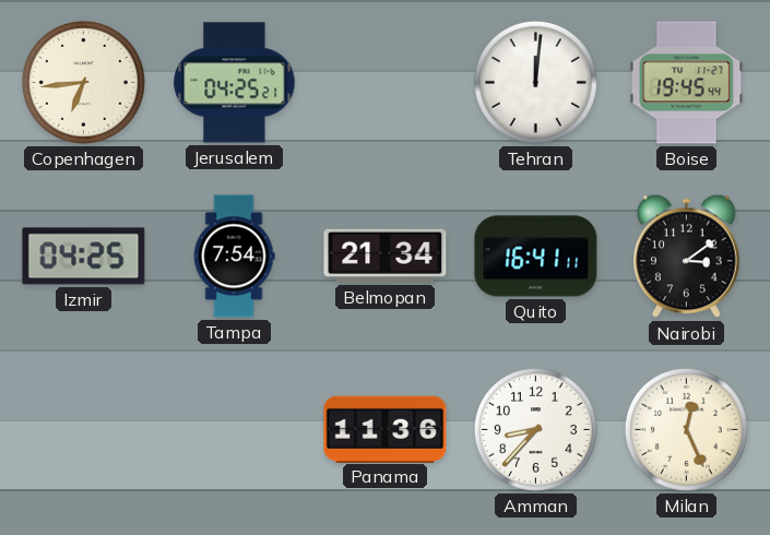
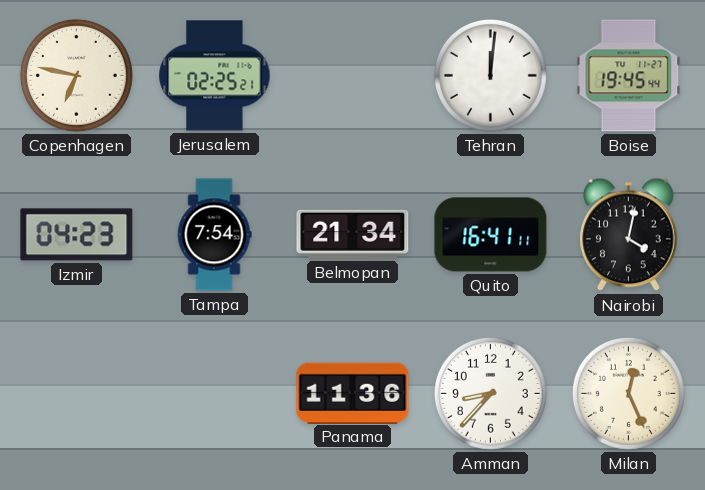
Copenhagen: 6:44 -> 6:47 (76, 75)
Jerusalem: 04:25 -> 02:25 (215, 76)
Izmir: 04:25 -> 04:23 (77, 235)
Nairobi: 3:09 -> 4:02 (629, 235)
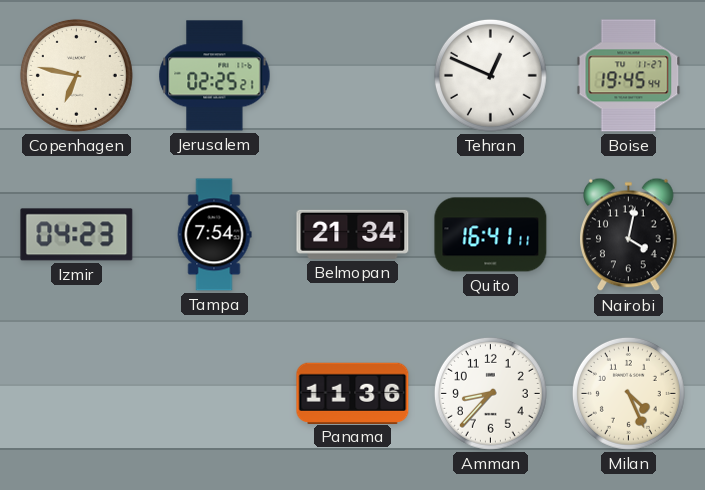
Tehran: 12:01 -> 12:49 (490, 75)
Milan: 12:26 -> 4:26 (628, 393)
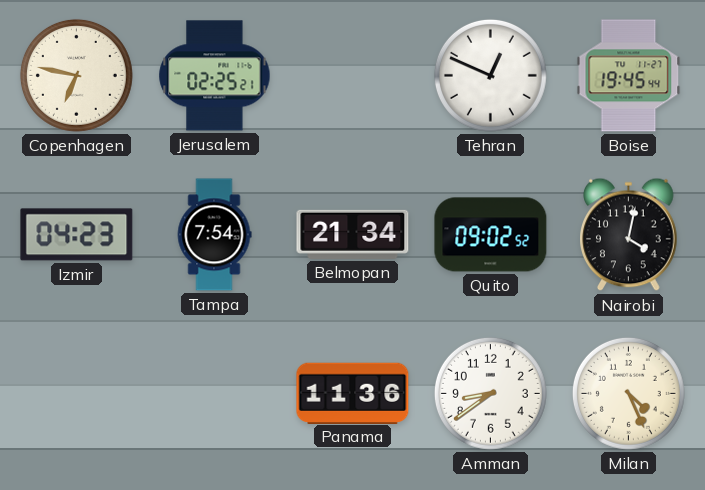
Quito: 16:41 -> 09:02 (491, 235)
Amman: 8:37 -> 8:39 (490, 393)
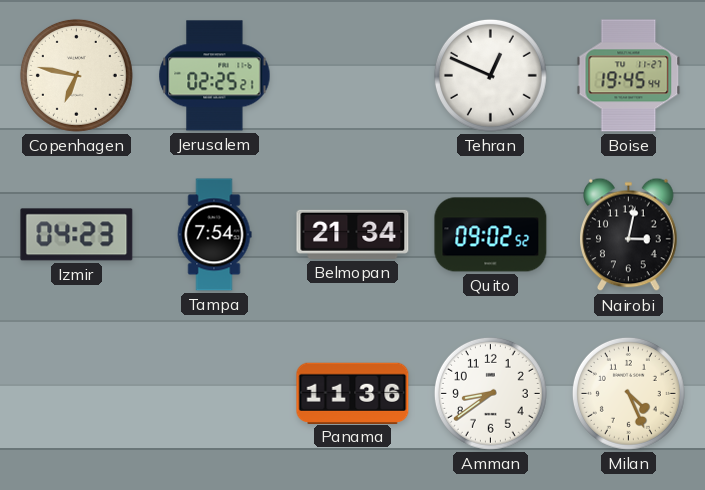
Nairobi: 4:02 -> 3:02 (629, 235)
